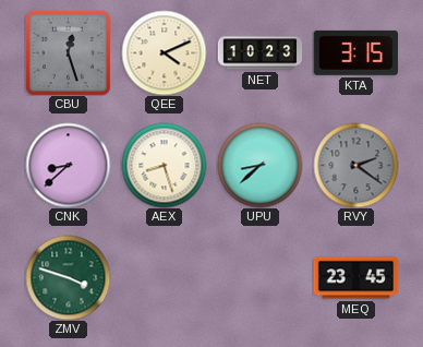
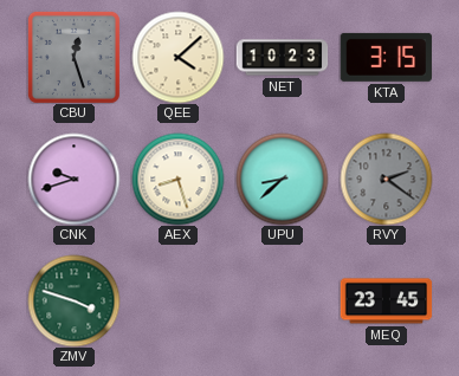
QEE: 4:11 -> 4:08 (177, 57)
CNK: 8:38 -> 9:42 (73, 179)
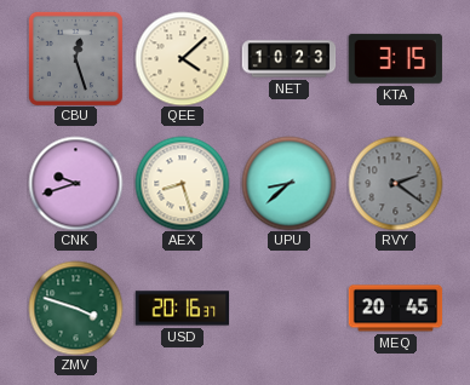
USD: none -> 20:16 (182, 309)
MEQ: 23:45 -> 20:45 (395, 309)
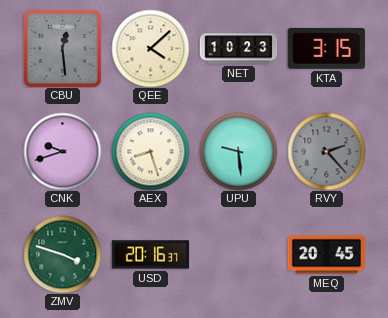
CBU: 12:27 -> 12:29 (62, 48)
UPU: 8:38 -> 9:29 (238, 151)
RVY: 2:21 -> 2:23 (326, 151)
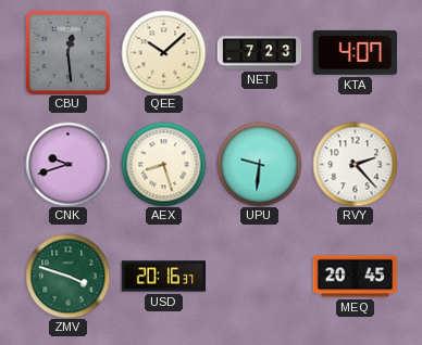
QEE: 4:08 -> 10:08 (163, 52)
NET: 10:23 -> 7:23 (259, 53)
KTA: 3:15 -> 4:07 (355, 52)
UPU: 9:29 -> 9:31 (259, 164)
RVY dial: grey -> white (355, 164)
